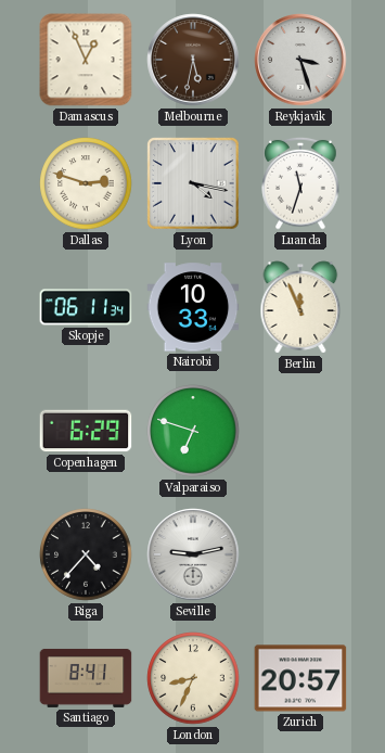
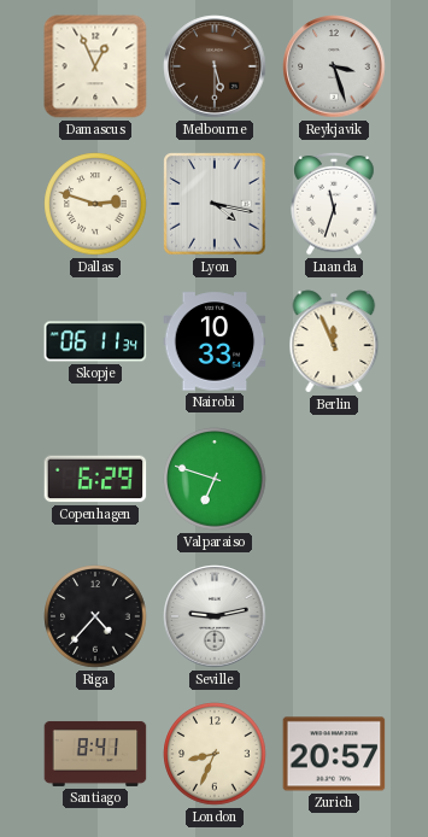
Melbourne: 5:32 -> 5:30 (215, 66)
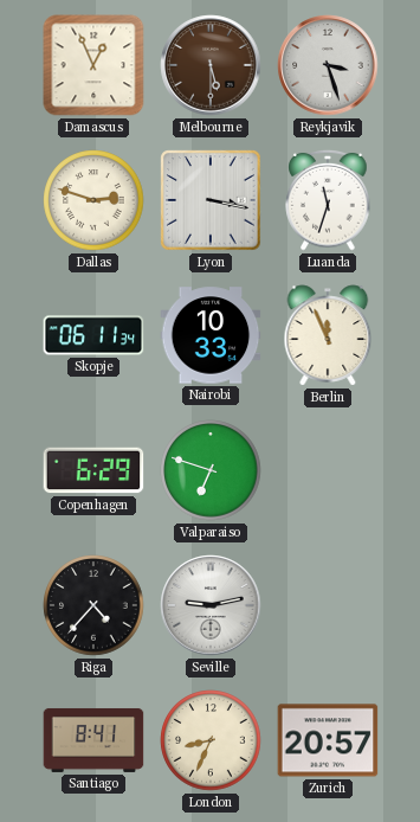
Lyon: 4:17 -> 3:17 (211, 200)
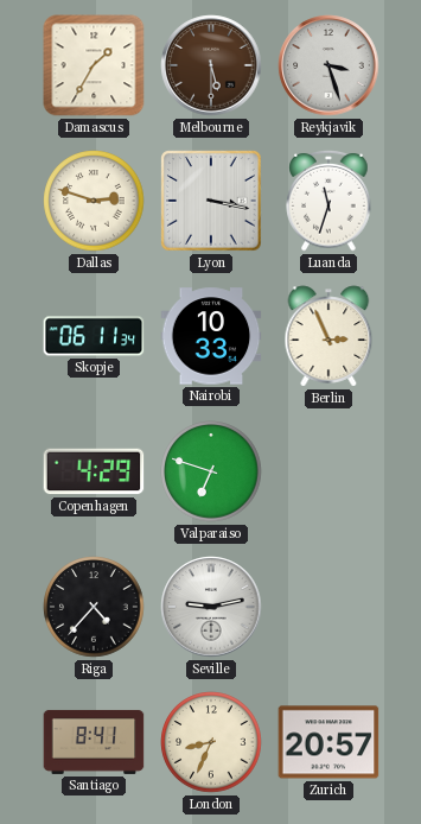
Damascus: 12:56 -> 1:35 (94, 65)
Berlin: 11:56 -> 2:56 (328, 336)
Copenhagen: 6:29 -> 4:29 (94, 471)
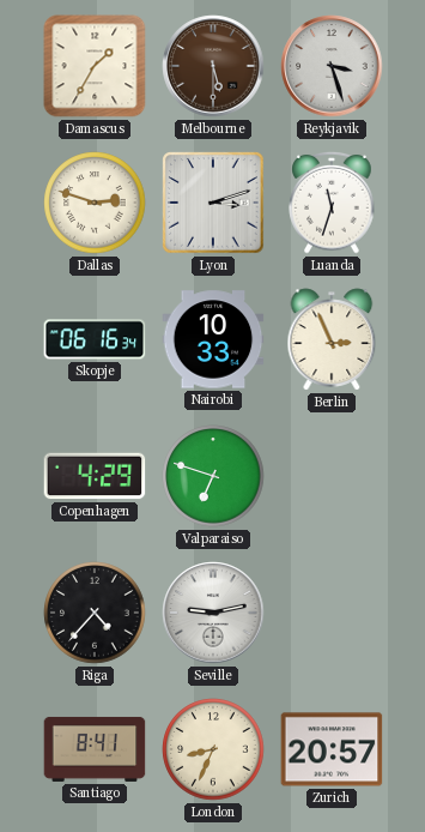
Lyon: 3:17 -> 3:12 (213, 203)
Skopje: 06:11 -> 06:16 (95, 339)
